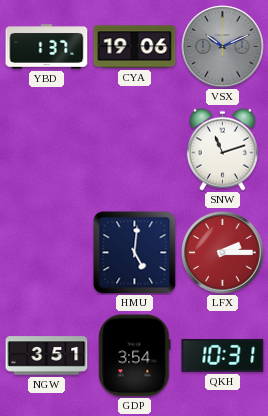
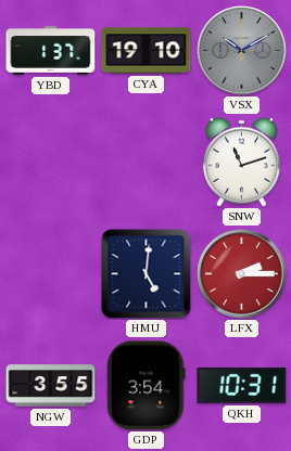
CYA: 19:06 -> 19:10 (147, 51)
VSX: 10:11 -> 10:10 (242, 51)
NGW: 3:51 -> 3:55 (51, 386)
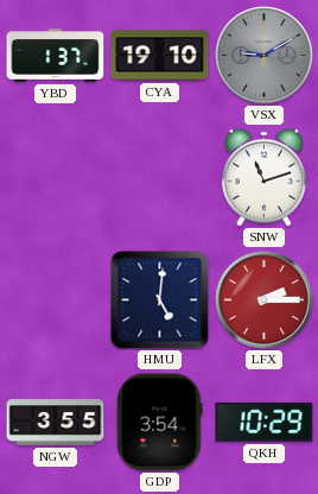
VSX: 10:10 -> 9:10 (265, 56)
QKH: 10:31 -> 10:29 (265, 422)
